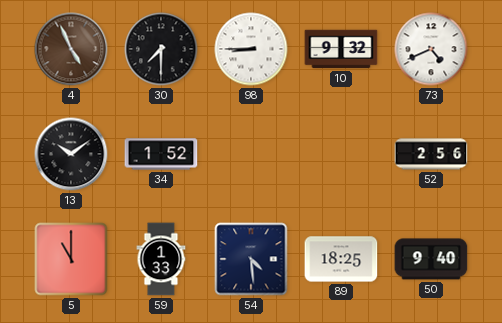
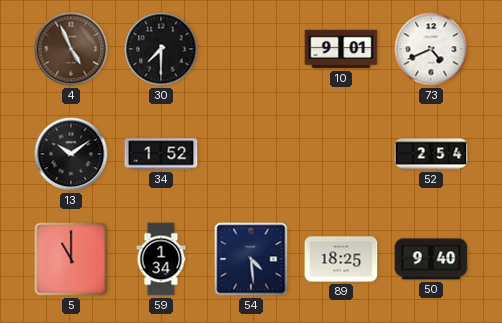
98: 8:45 -> none (251, 49)
10: 9:32 -> 9:01 (341, 49)
52: 2:56 -> 2:54 (431, 154)
59: 1:33 -> 1:34 (161, 259)
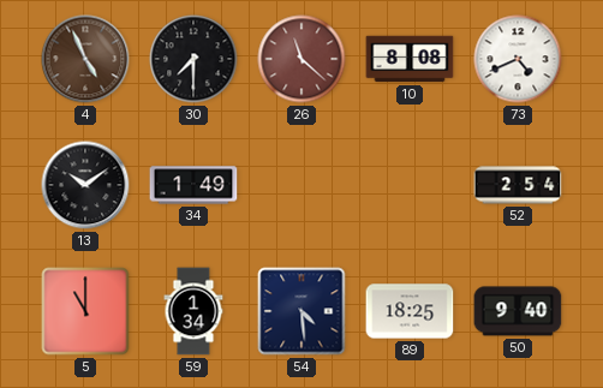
26: none -> 11:22 (301, 59)
10: 9:01 -> 8:08 (410, 59)
34: 1:52 -> 1:49 (193, 185)
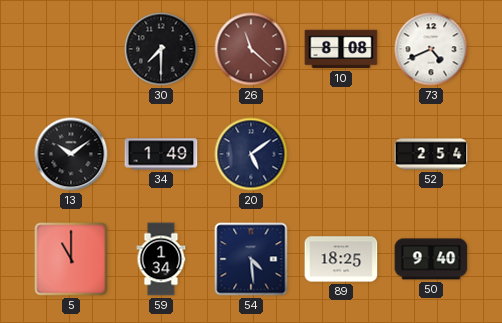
4: 4:56 -> none (85, 59)
20: none -> 5:09 (251, 154)
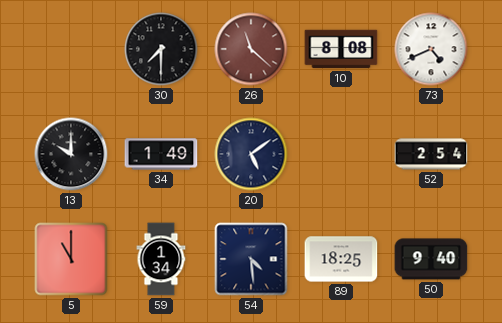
13: 10:09 -> 10:00 (71, 154)
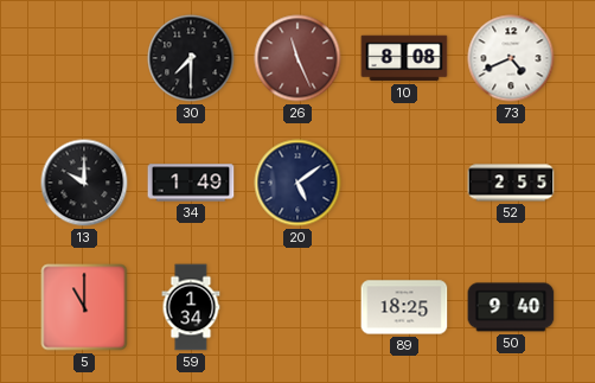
26: 11:22 -> 11:26 (297, 58)
52: 2:54 -> 2:55 (511, 183)
54: 4:29 -> none (251, 259)
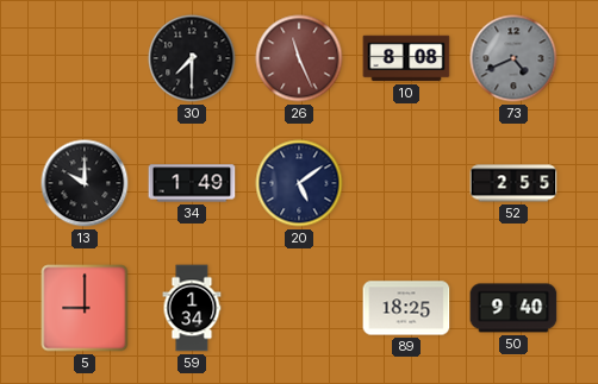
73 dial: white -> grey (513, 58)
5: 11:00 -> 9:00 (85, 308)
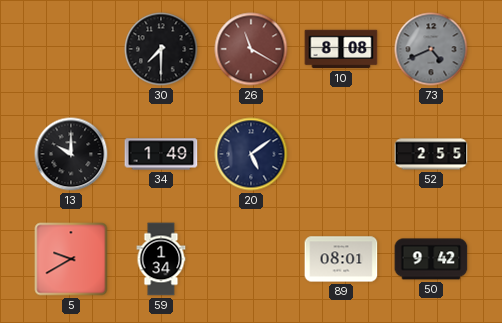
26: 11:26 -> 11:20 (251, 49)
5: 9:00 -> 9:40 (71, 259)
89: 18:25 -> 08:01 (341, 259)
50: 9:40 -> 9:42 (431, 259)
